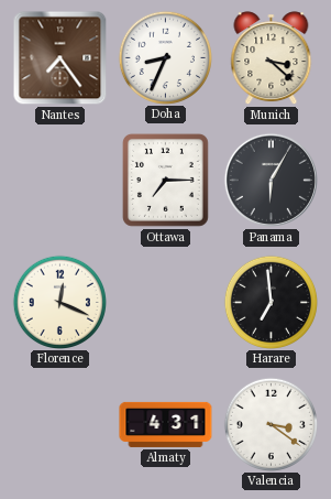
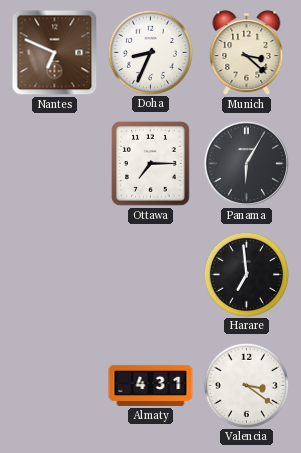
Nantes: 7:24 -> 6:49 (55, 53)
Florence: 12:19 -> none (59, 302)
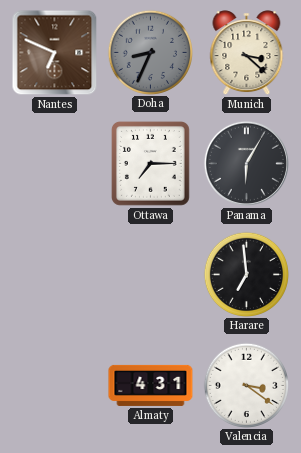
Doha dial: white -> grey (150, 52)
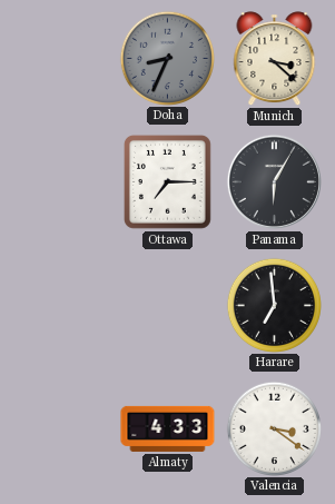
Nantes: 6:49 -> none (55, 53)
Almaty: 4:31 -> 4:33 (168, 428)
